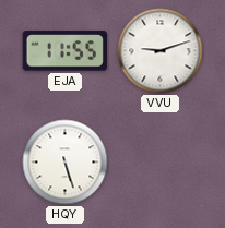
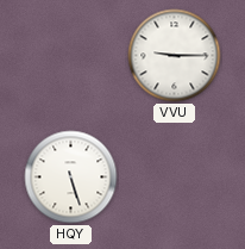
EJA: 11:55 -> none (64, 51)
VVU: 9:12 -> 9:15 (175, 56)
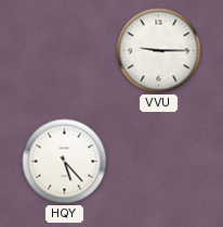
HQY: 5:27 -> 5:23 (65, 162)
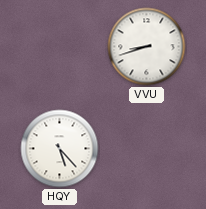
VVU: 9:15 -> 8:42 (147, 47)
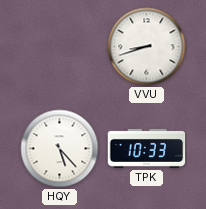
TPK: none -> 10:33 (147, 148)
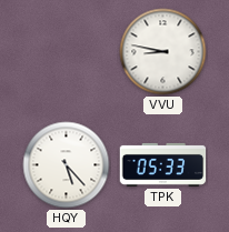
VVU: 8:42 -> 8:47 (163, 52)
TPK: 10:33 -> 05:33 (163, 164)
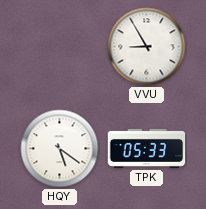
VVU: 8:47 -> 8:55 (147, 47)
HQY: 5:23 -> 5:21 (60, 149)
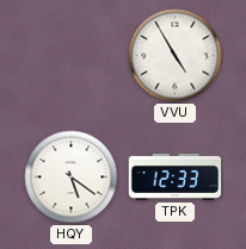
VVU: 8:55 -> 4:55 (176, 56)
TPK: 05:33 -> 12:33 (176, 176)
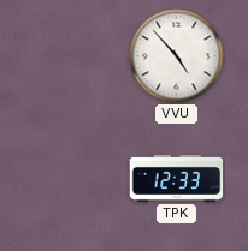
VVU: 4:55 -> 4:53 (177, 56)
HQY: 5:21 -> none (72, 178)
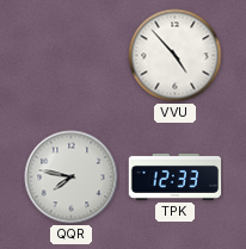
QQR: none -> 7:47 (72, 178)
